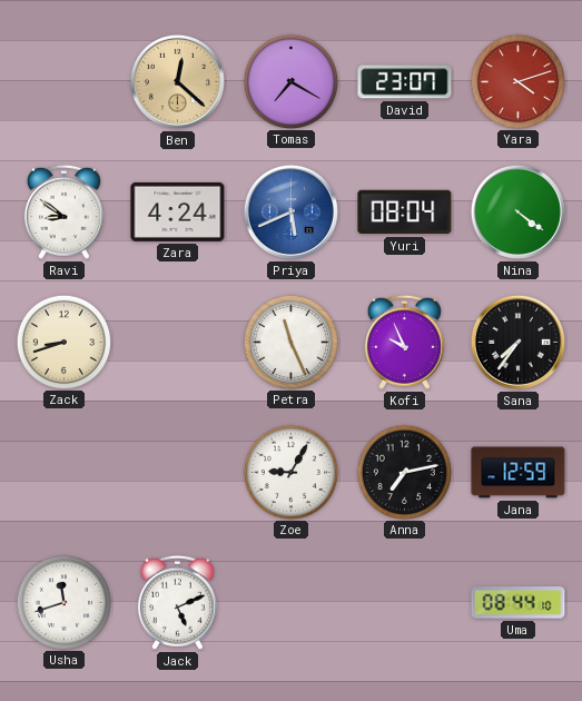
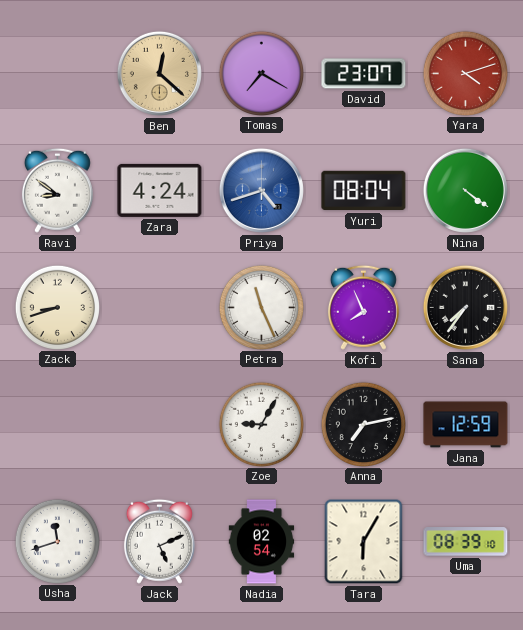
Priya: 5:41 -> 4:42 (261, 190)
Kofi: 9:56 -> 7:56 (363, 307)
Nadia: none -> 02:54 (262, 542)
Tara: none -> 6:05 (364, 542)
Uma: 08:44 -> 08:39 (466, 542)
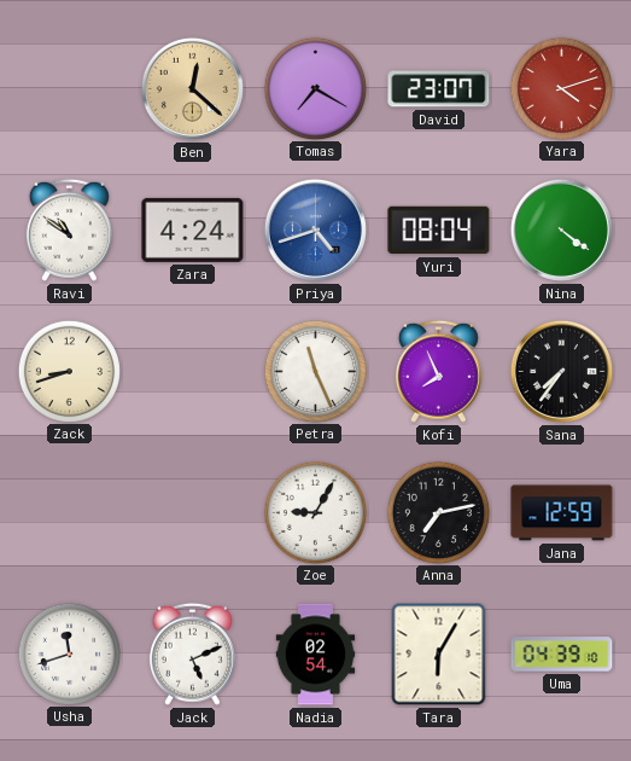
Ravi: 8:51 -> 10:51 (69, 230)
Uma: 08:39 -> 04:39 (562, 655)
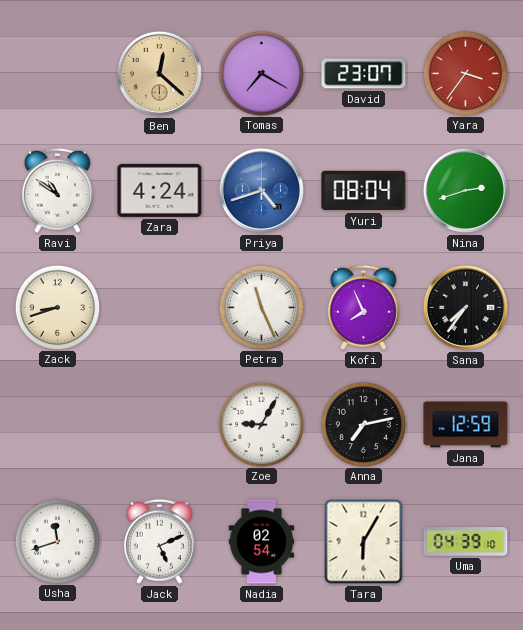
Yara: 4:12 -> 3:36 (465, 73)
Nina: 4:21 -> 2:42 (465, 190)
